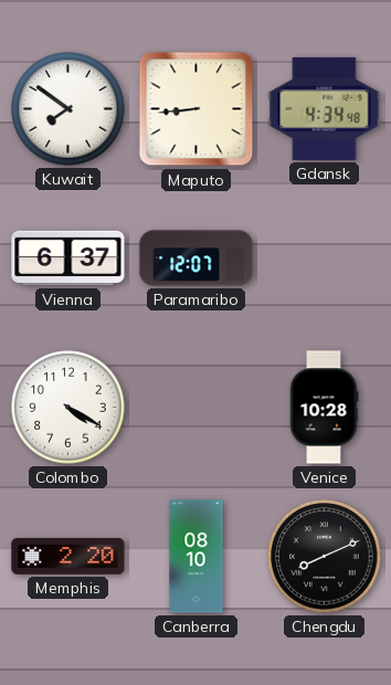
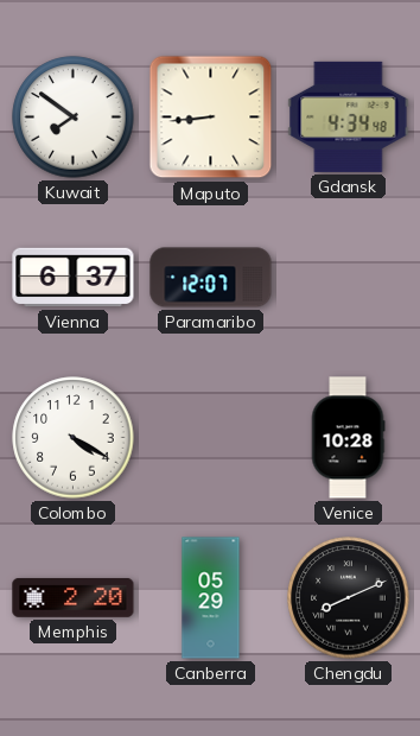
Canberra: 08:10 -> 05:29 (211, 598)
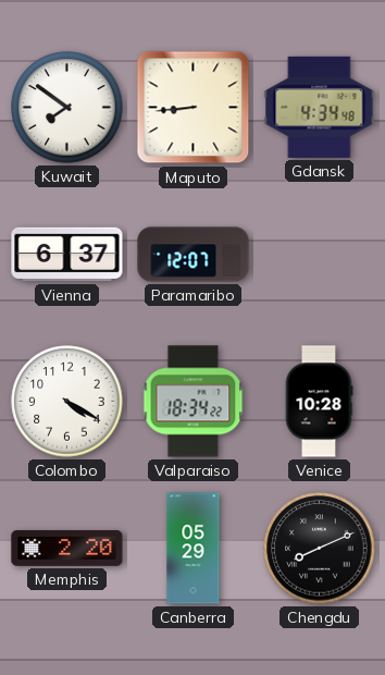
Valparaiso: none -> 18:34 (194, 402)
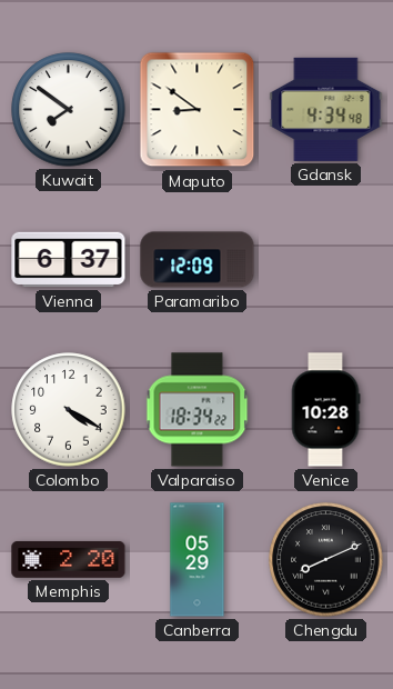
Maputo: 8:44 -> 8:51 (198, 110)
Paramaribo: 12:07 -> 12:09 (198, 260)
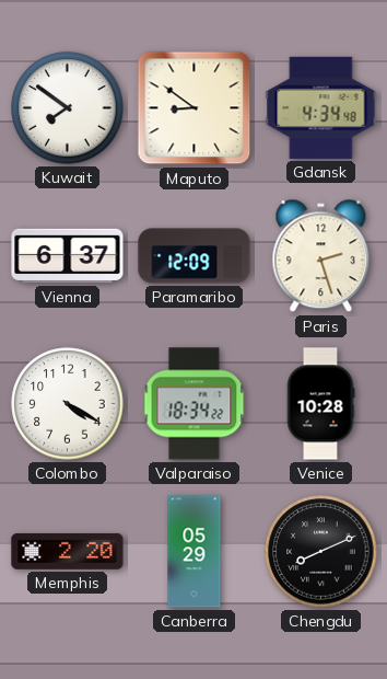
Paris: none -> 2:27 (321, 256)
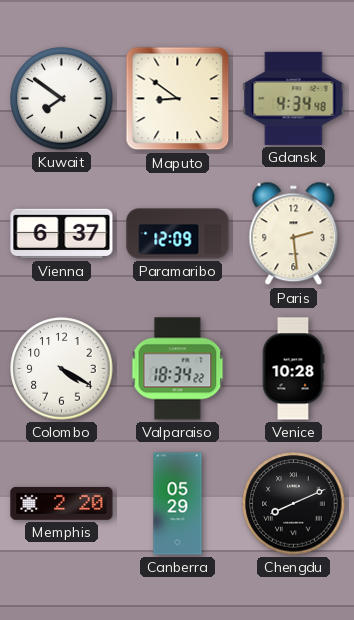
Paris: 2:27 -> 2:29 (294, 234)
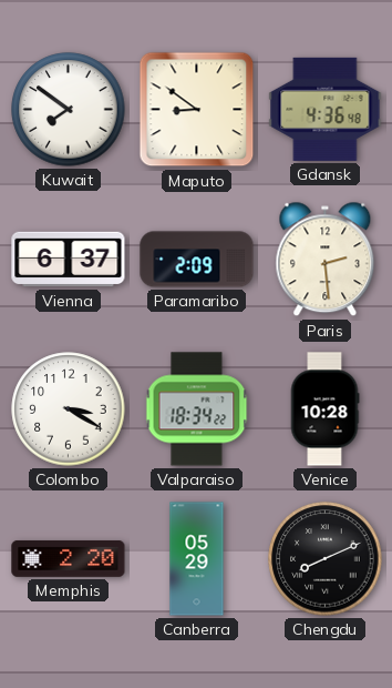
Gdansk: 4:34 -> 4:36 (326, 109)
Paramaribo: 12:09 -> 2:09 (197, 260)
Colombo: 4:20 -> 3:20 (69, 409)
